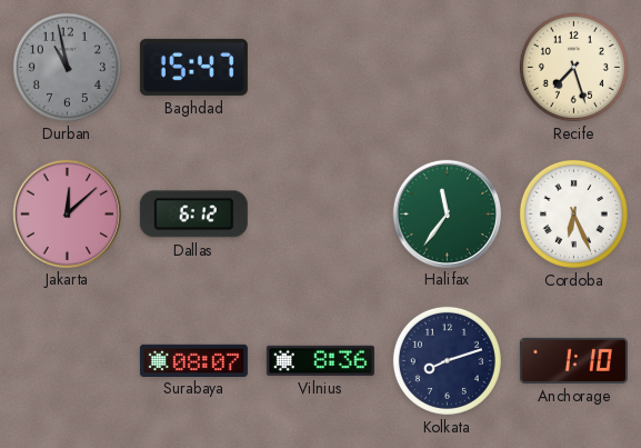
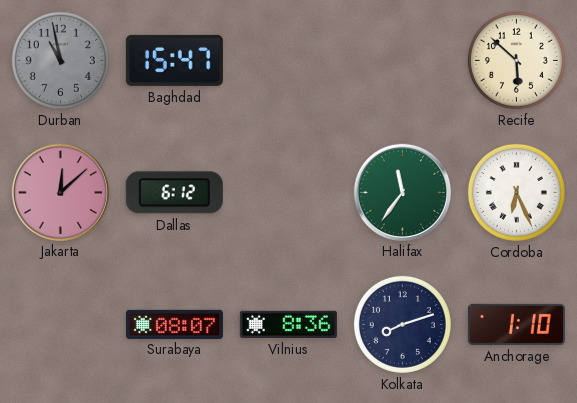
Recife: 7:27 -> 5:52 (516, 60)
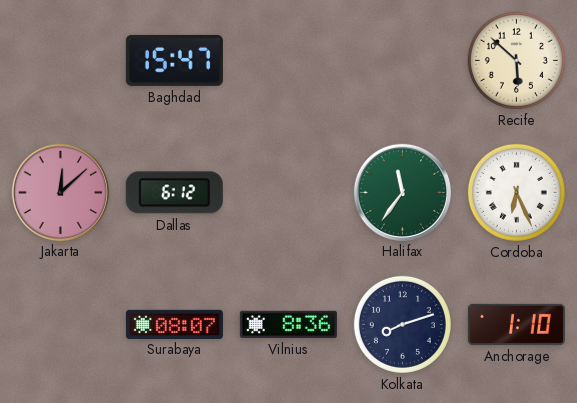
Durban: 10:58 -> none (60, 60)
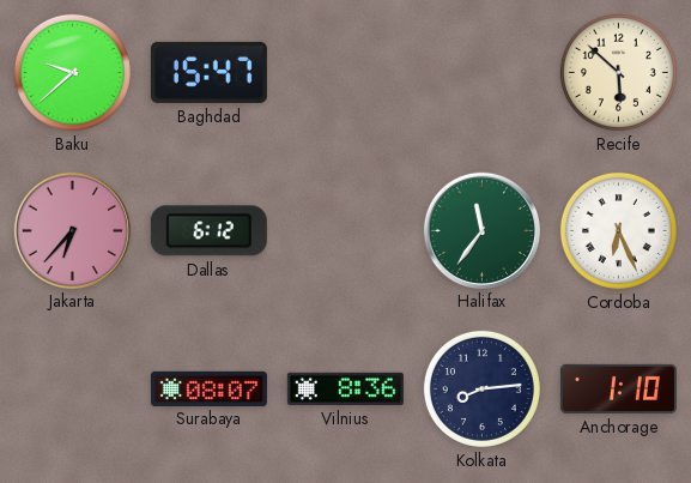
Baku: none -> 9:38 (72, 72)
Jakarta: 12:08 -> 6:37 (72, 230)
Kolkata: 8:12 -> 8:14 (481, 388)
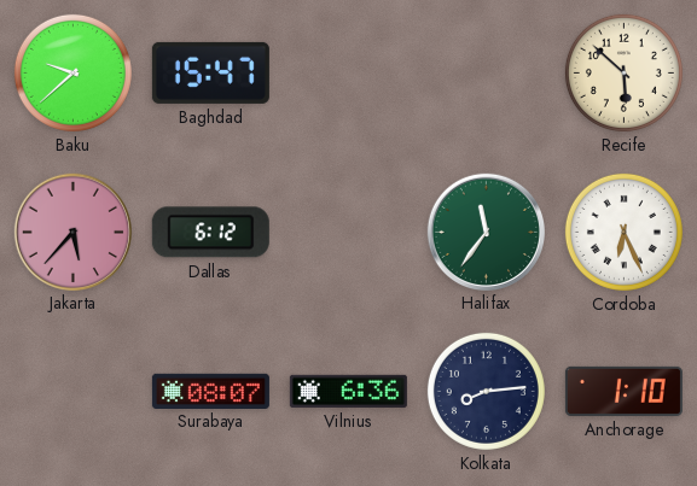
Jakarta: 6:37 -> 5:37 (72, 232)
Vilnius: 8:36 -> 6:36 (348, 391)
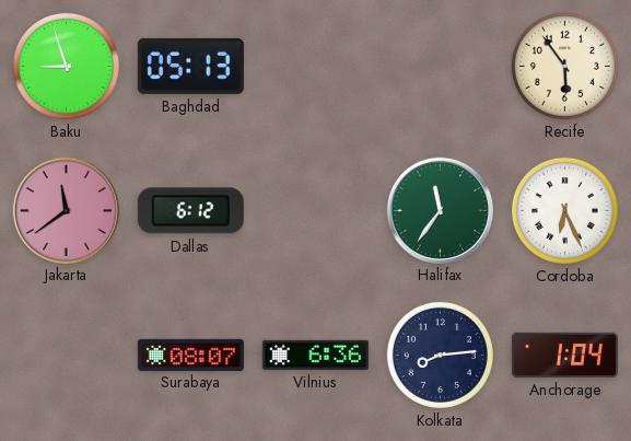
Baku: 9:38 -> 8:57 (66, 66)
Baghdad: 15:47 -> 05:13 (190, 66)
Recife: 5:52 -> 5:54 (564, 66)
Jakarta: 5:37 -> 11:39 (66, 210)
Anchorage: 1:10 -> 1:04 (564, 355)
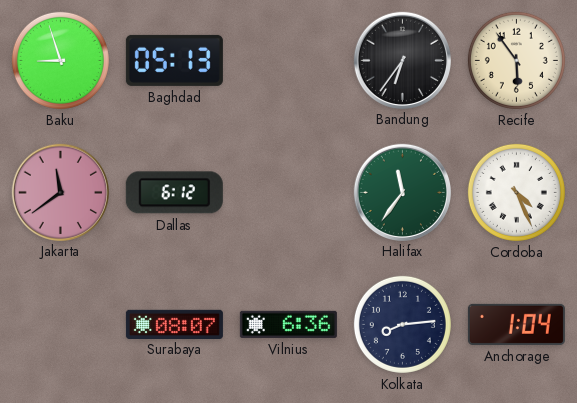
Bandung: none -> 6:36 (402, 60)
Cordoba: 6:26 -> 4:26 (516, 192)
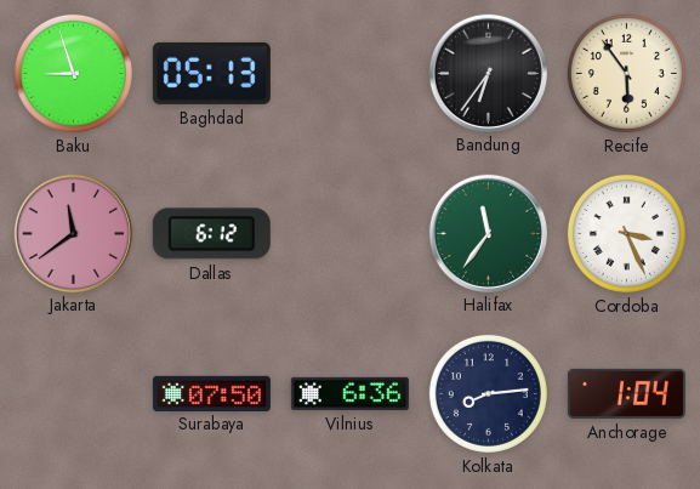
Cordoba: 4:26 -> 3:26 (626, 233)
Surabaya: 08:07 -> 07:50 (211, 393)
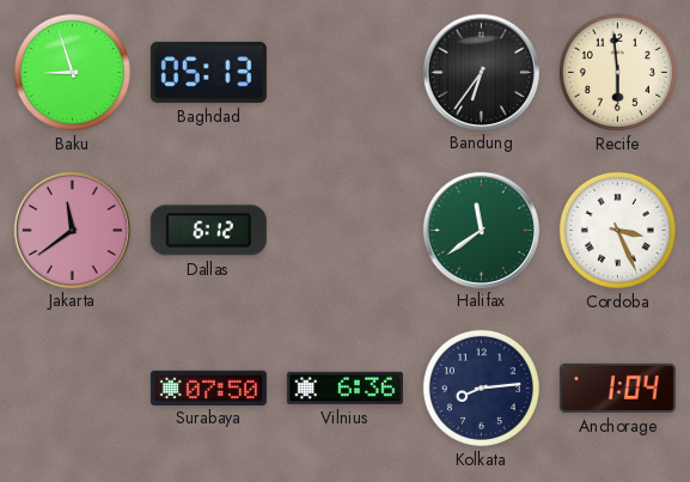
Recife: 5:54 -> 5:59 (617, 72)
Halifax: 11:36 -> 11:39 (481, 230)
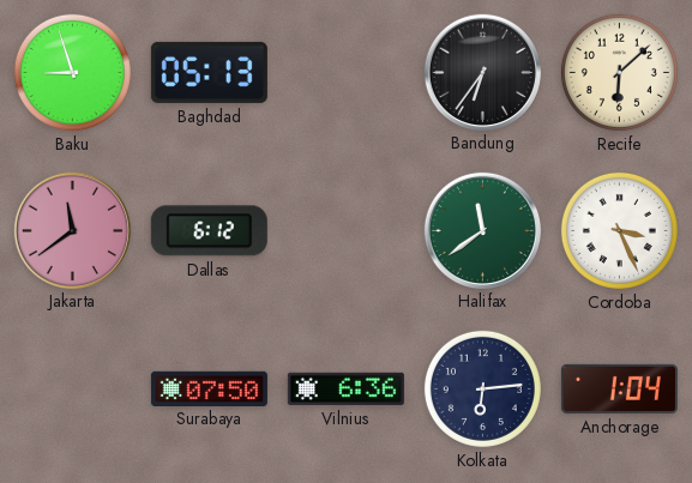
Recife: 5:59 -> 6:08 (619, 72)
Kolkata: 8:14 -> 6:14 (482, 388)
